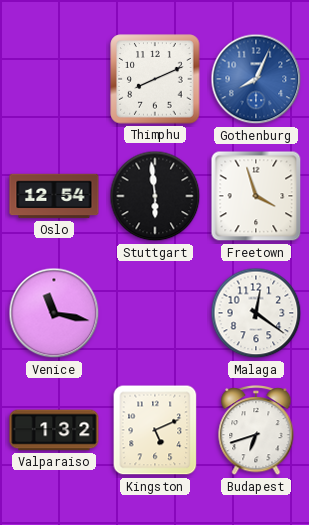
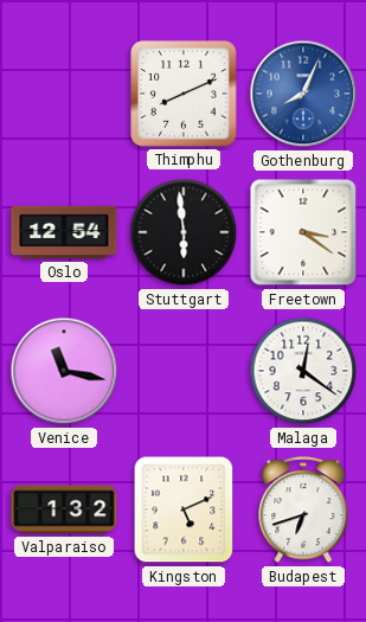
Freetown: 3:57 -> 3:21 (303, 232)
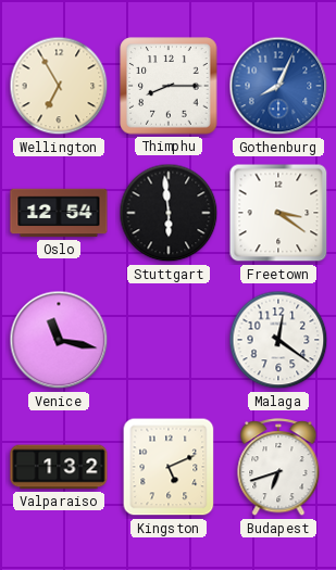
Wellington: none -> 6:55 (59, 86)
Thimphu: 8:11 -> 8:15 (169, 86)
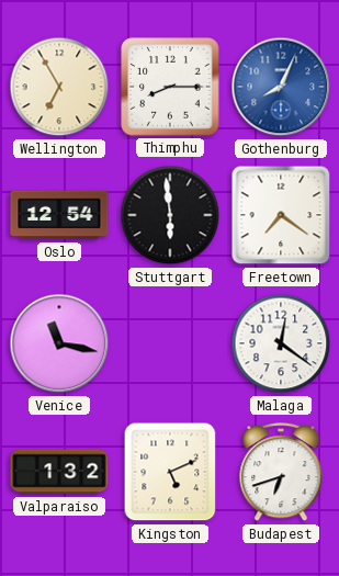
Freetown: 3:21 -> 7:21 (281, 215)
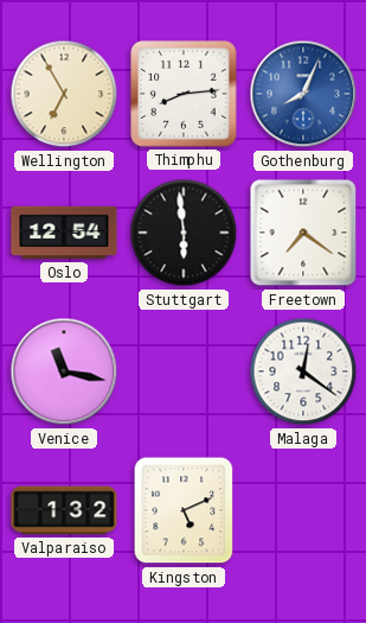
Thimphu: 8:15 -> 8:14 (184, 94)
Budapest: 6:42 -> none (281, 473)
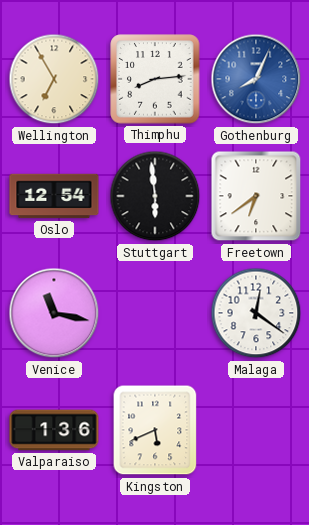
Freetown: 7:21 -> 6:39 (256, 196)
Valparaiso: 1:32 -> 1:36 (54, 430)
Kingston: 5:11 -> 5:41 (155, 430)
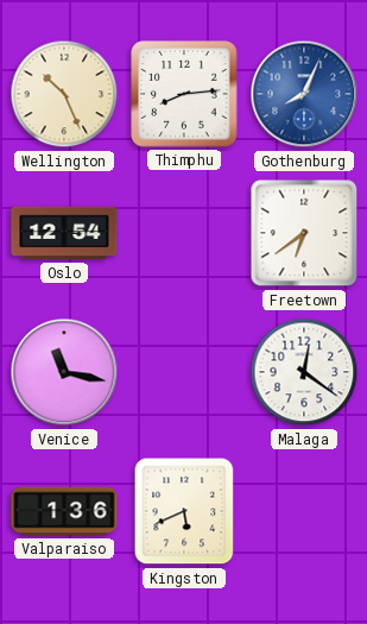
Wellington: 6:55 -> 10:26 (64, 94)
Stuttgart: 5:59 -> none (155, 196)
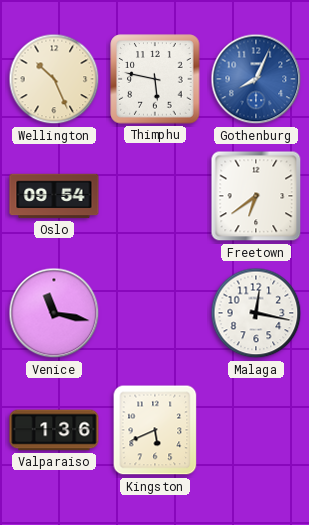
Thimphu: 8:14 -> 5:47 (155, 79)
Oslo: 12:54 -> 09:54 (54, 196)
Malaga: 12:21 -> 12:17 (256, 313)
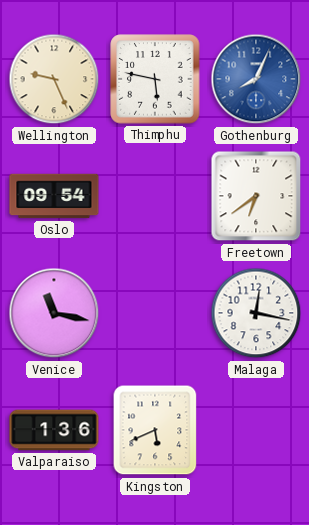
Wellington: 10:26 -> 9:26 (54, 79)
